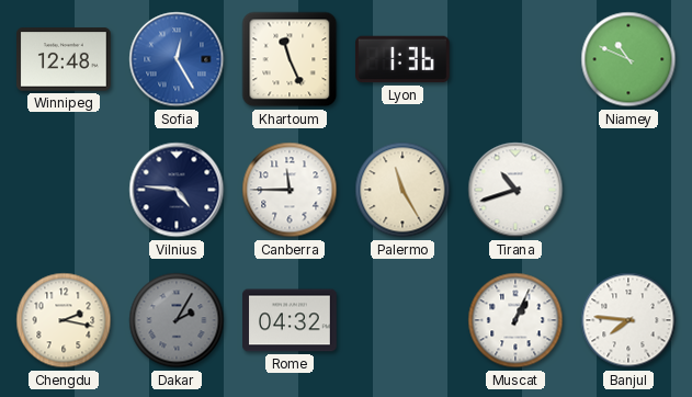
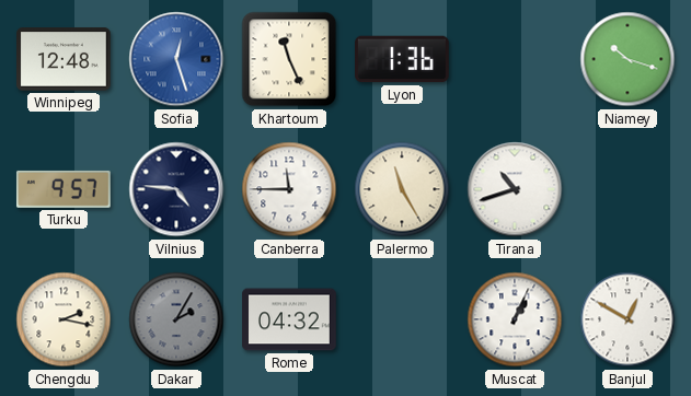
Sofia: 12:25 -> 12:27 (176, 59)
Niamey: 10:49 -> 10:18 (627, 59)
Turku: none -> 9:57 (64, 189)
Banjul: 7:46 -> 12:50 (627, 319)
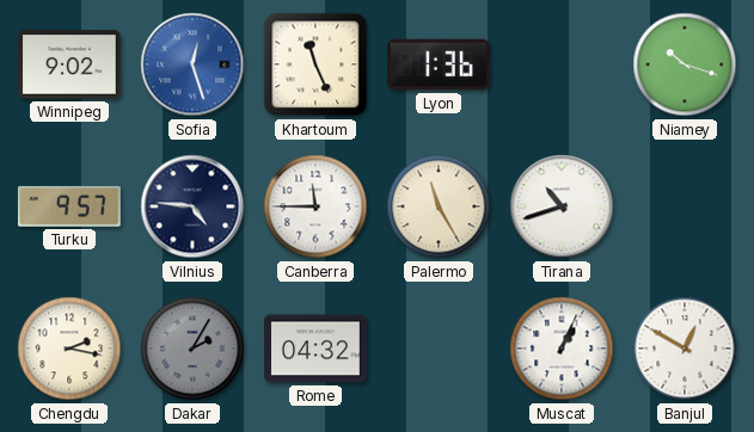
Winnipeg: 12:48 -> 9:02 (71, 64)
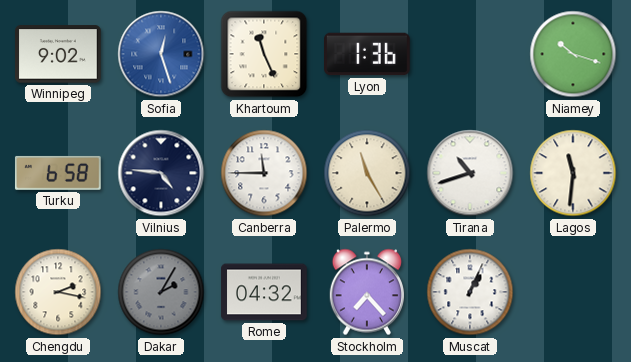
Turku: 9:57 -> 6:58 (58, 173)
Lagos: none -> 11:31 (573, 173)
Stockholm: none -> 7:23 (366, 292)
Banjul: 12:50 -> none (685, 348)
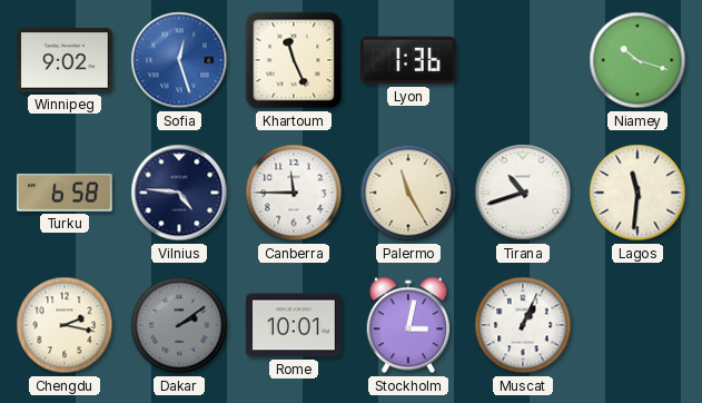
Dakar: 2:05 -> 2:09 (179, 325)
Rome: 04:32 -> 10:01 (294, 325)
Stockholm: 7:23 -> 3:02 (407, 325)
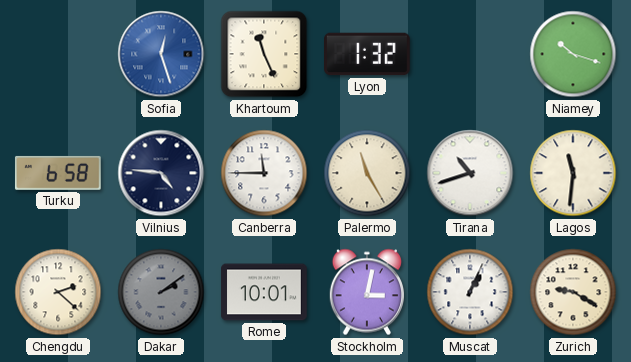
Winnipeg: 9:02 -> none (66, 60)
Lyon: 1:36 -> 1:32 (368, 54)
Chengdu: 2:17 -> 2:22 (58, 292)
Zurich: none -> 9:20 (573, 292)
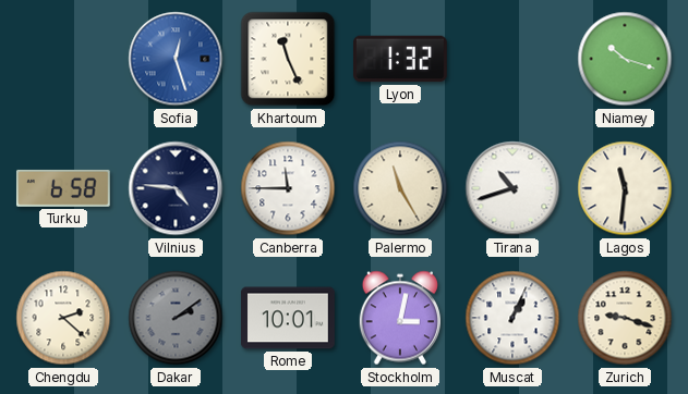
Zurich: 9:20 -> 9:18 (625, 318)
